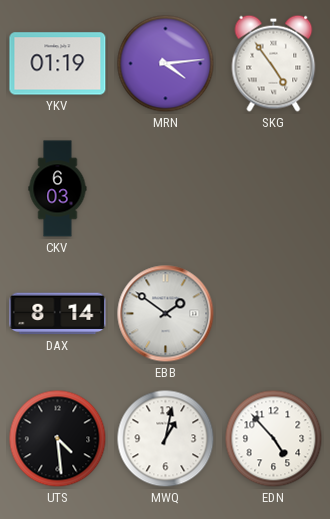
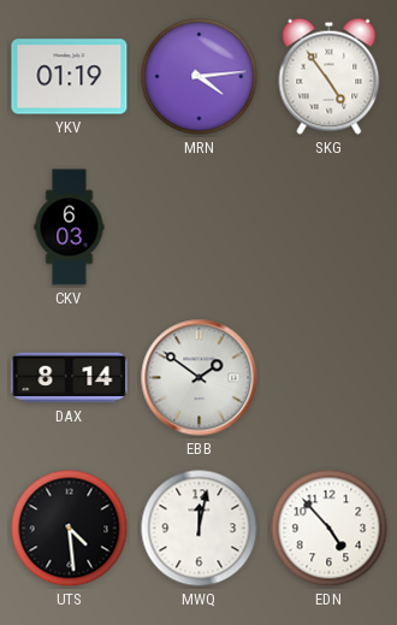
MWQ: 1:02 -> 12:02 (200, 529)
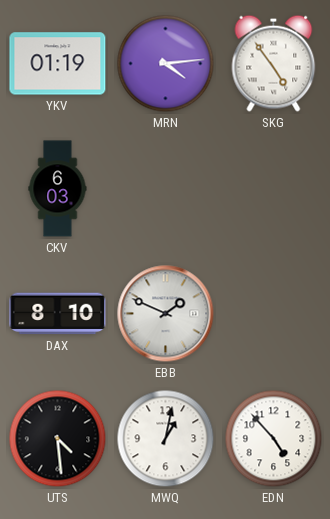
DAX: 8:14 -> 8:10 (58, 314)
EBB: 1:51 -> 1:49 (166, 314)
MWQ: 12:02 -> 1:02 (166, 439)
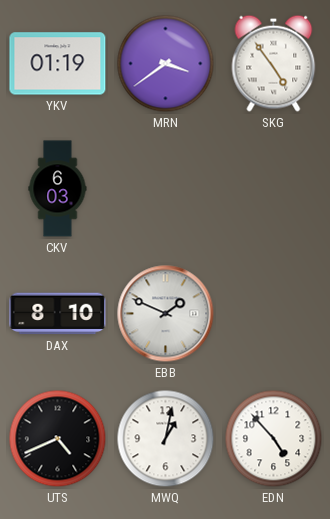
MRN: 4:14 -> 3:39 (166, 64)
UTS: 4:29 -> 4:41 (58, 439)
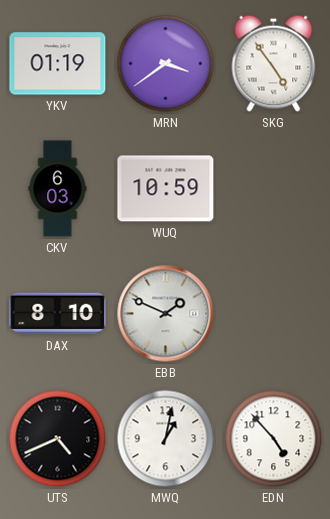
WUQ: none -> 10:59 (166, 189)
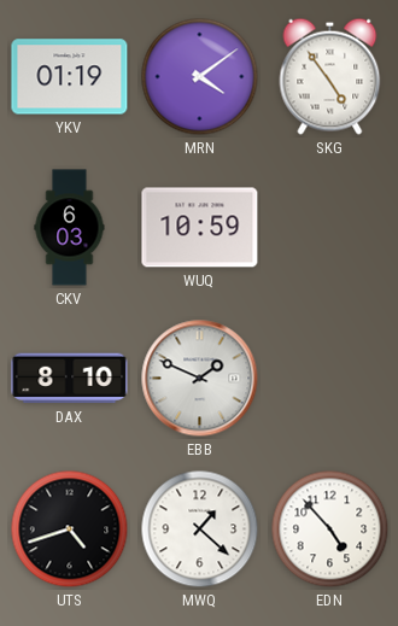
MRN: 3:39 -> 4:09 (200, 77)
UTS: 4:41 -> 4:42 (70, 530)
MWQ: 1:02 -> 1:22 (200, 530)
